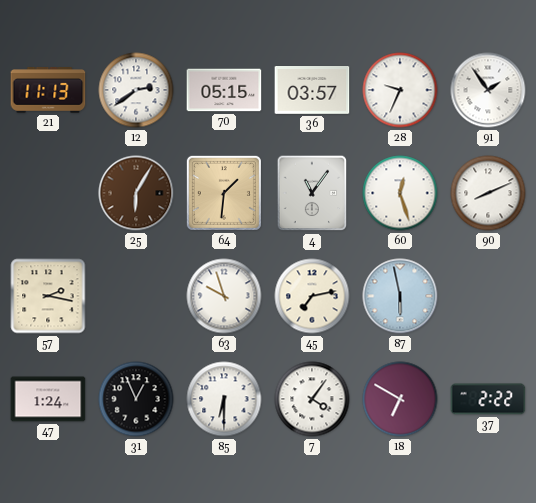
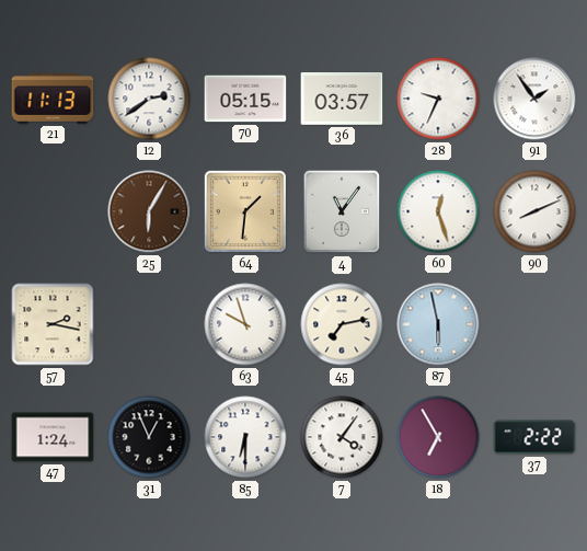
18: 6:50 -> 6:55 (438, 437)
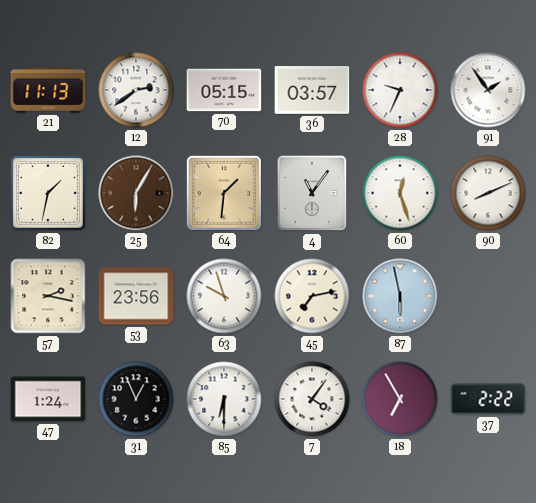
82: none -> 1:32 (48, 193)
53: none -> 23:56 (136, 296)
